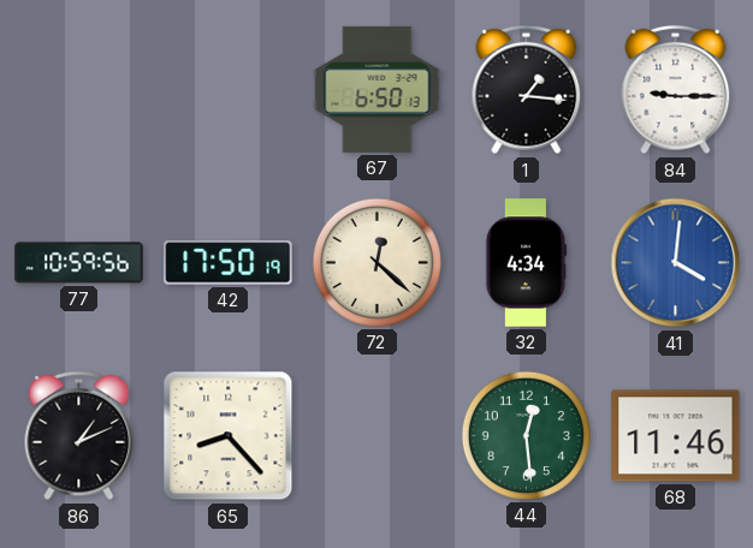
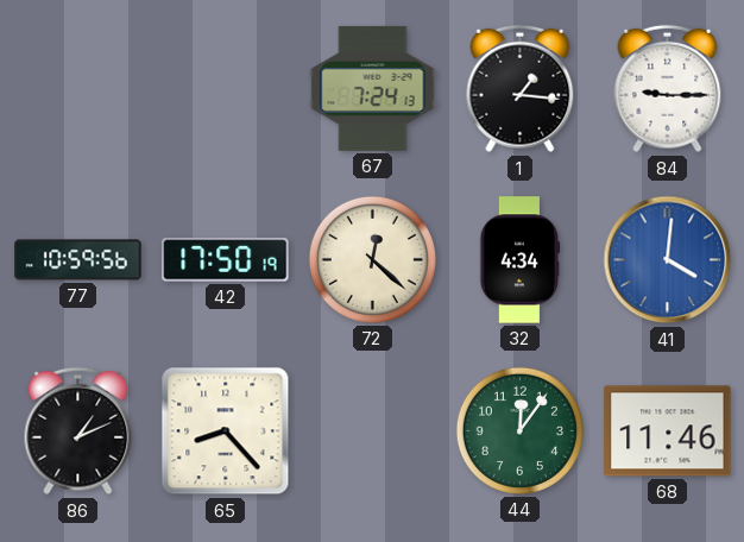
67: 6:50 -> 7:24 (373, 88)
44: 12:29 -> 12:06 (519, 430)
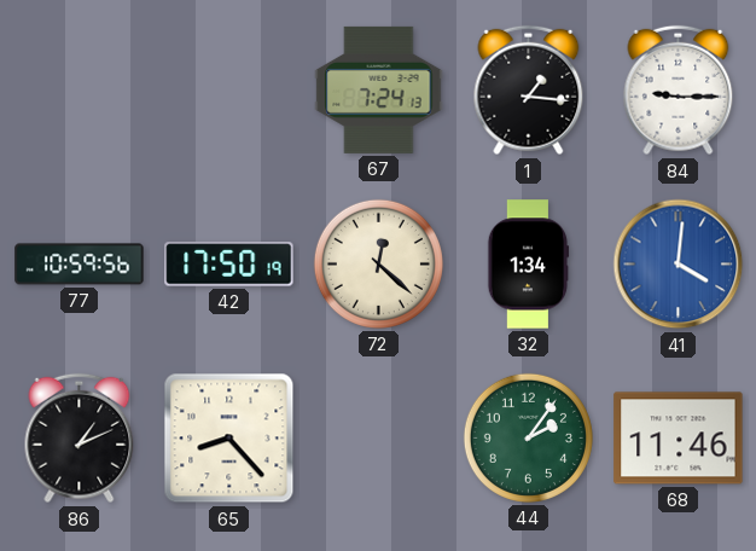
32: 4:34 -> 1:34 (528, 265)
44: 12:06 -> 2:06 (528, 437)
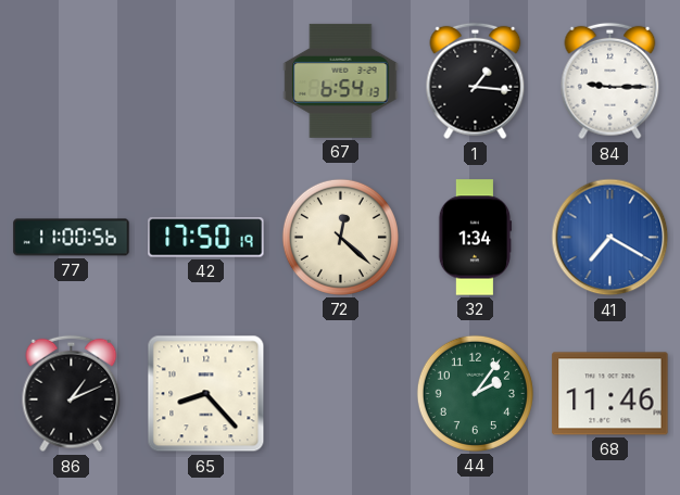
67: 7:24 -> 6:54 (341, 80)
77: 10:59 -> 11:00 (72, 238)
41: 4:01 -> 7:20 (610, 238)
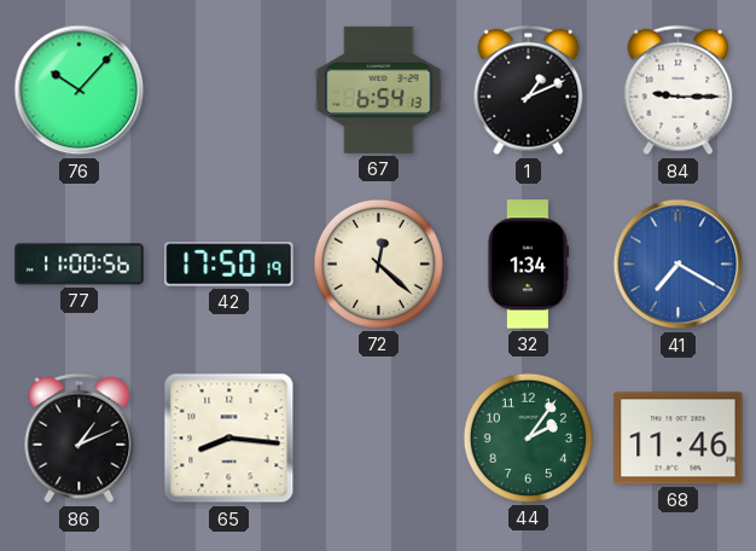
76: none -> 10:07 (80, 91)
1: 1:16 -> 1:11 (529, 91)
65: 8:23 -> 8:16 (229, 439)
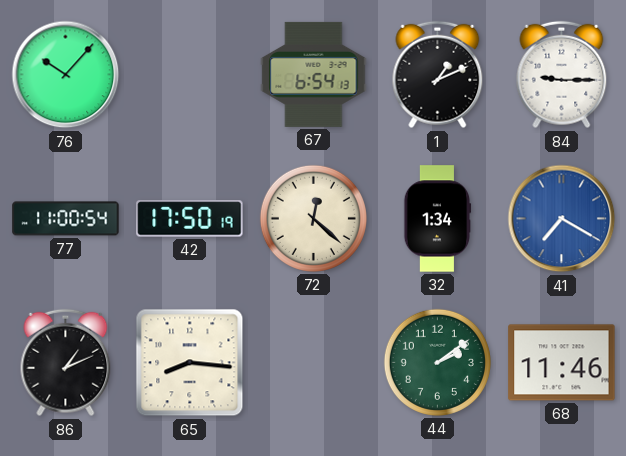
77: 11:00:56 -> 11:00:54 (66, 219)
44: 2:06 -> 2:09 (437, 362)
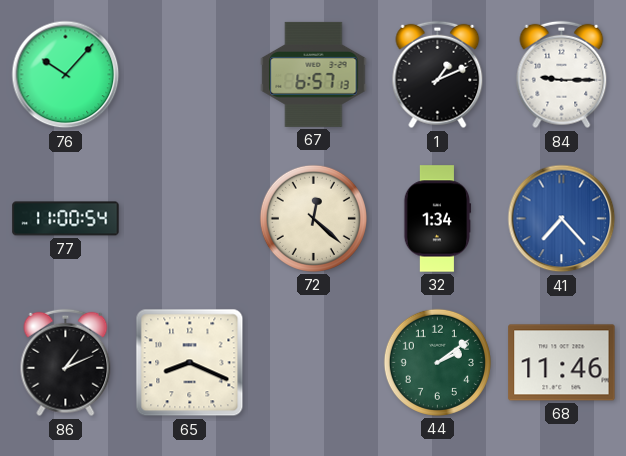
67: 6:54 -> 6:57 (314, 74)
42: 17:50 -> none (190, 219)
41: 7:20 -> 7:23 (562, 219)
65: 8:16 -> 8:19 (190, 363)
